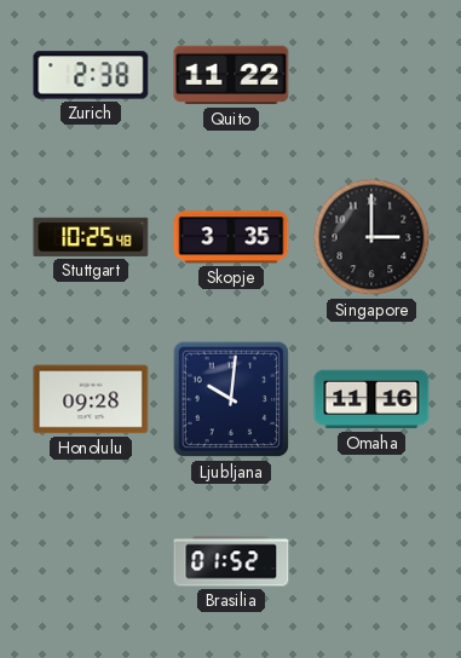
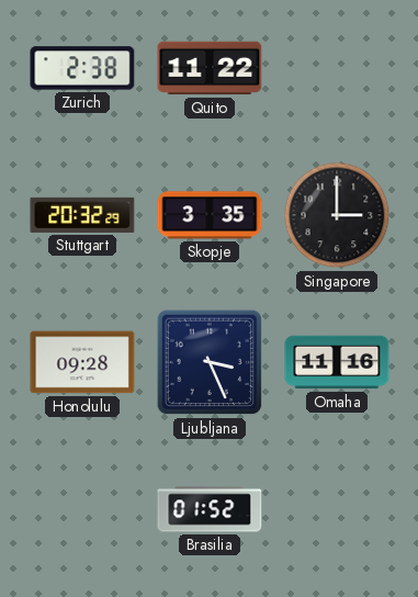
Stuttgart: 10:25 -> 20:32 (82, 215)
Ljubljana: 10:01 -> 3:26 (210, 362)
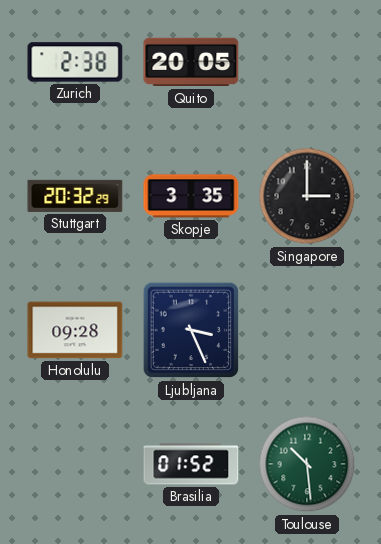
Quito: 11:22 -> 20:05 (191, 62)
Omaha: 11:16 -> none (337, 362)
Toulouse: none -> 10:29 (307, 464)
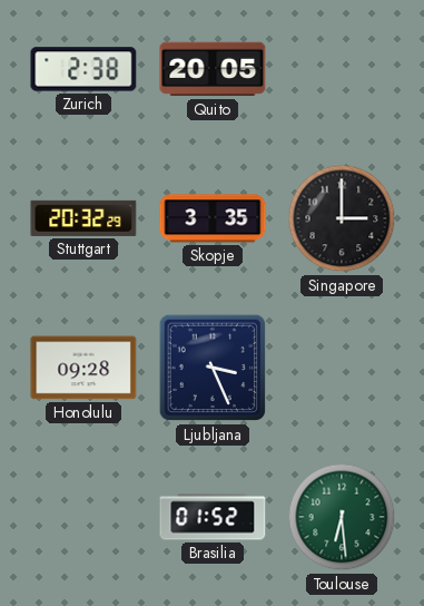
Toulouse: 10:29 -> 6:29 (342, 517)
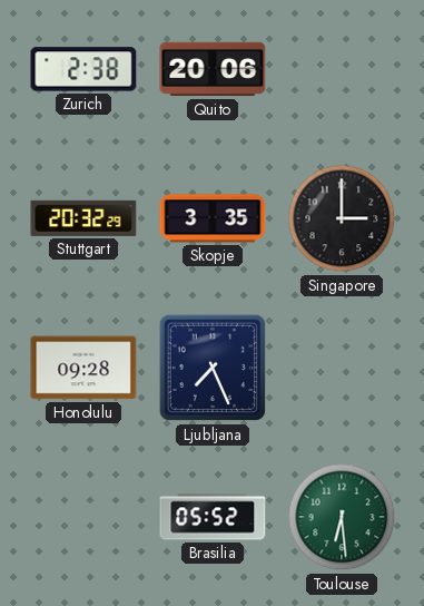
Quito: 20:05 -> 20:06 (213, 69)
Ljubljana: 3:26 -> 7:26 (213, 368)
Brasilia: 01:52 -> 05:52 (213, 517)
